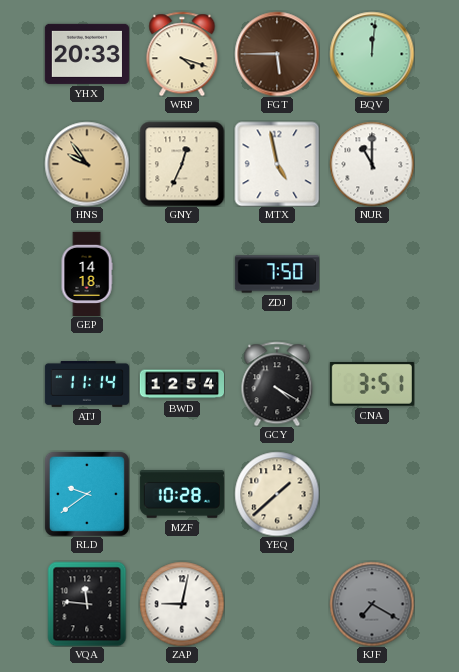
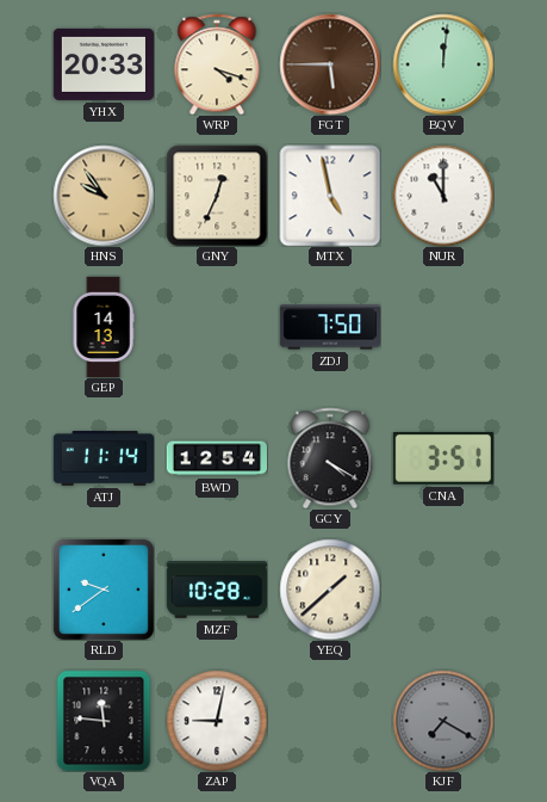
GEP: 14:18 -> 14:13 (104, 326)
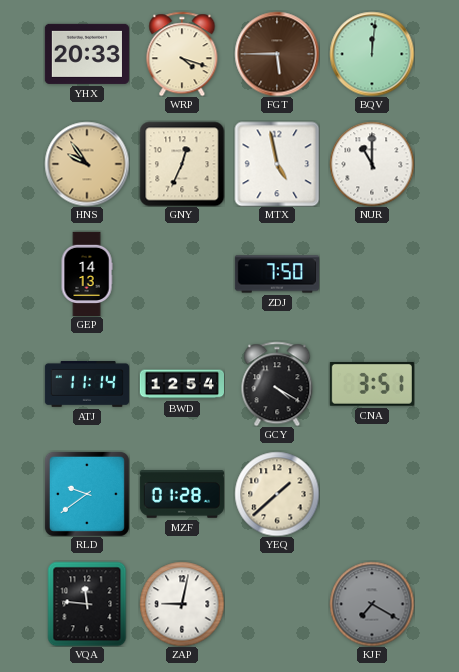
MZF: 10:28 -> 01:28 (182, 494)
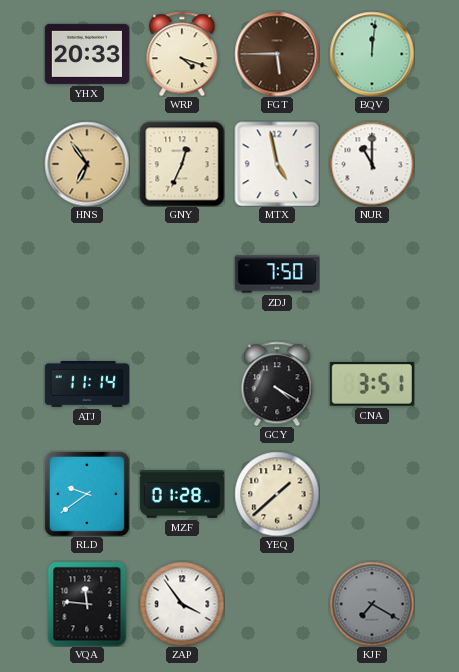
HNS: 9:54 -> 6:54 (87, 164)
GEP: 14:13 -> none (87, 273)
BWD: 12:54 -> none (181, 384)
ZAP: 9:02 -> 3:54 (182, 604)
